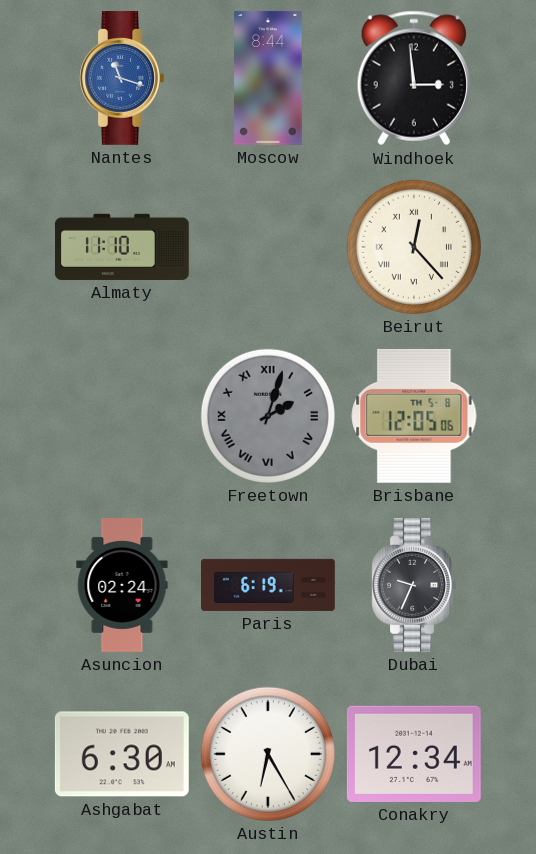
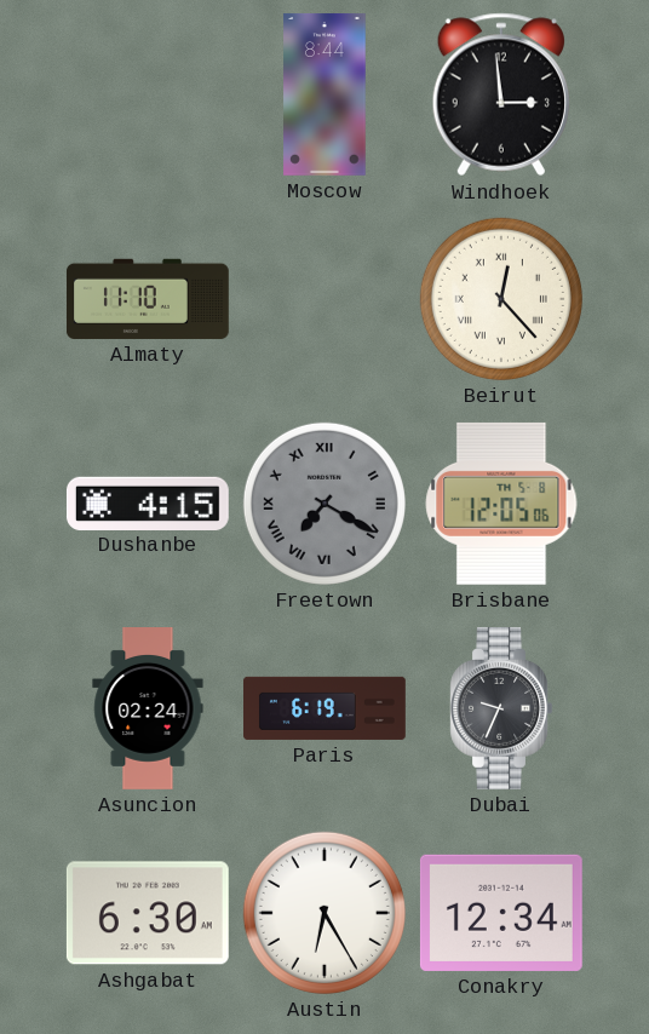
Nantes: 11:18 -> none (122, 78)
Dushanbe: none -> 4:15 (148, 502)
Freetown: 2:03 -> 7:20 (324, 504)
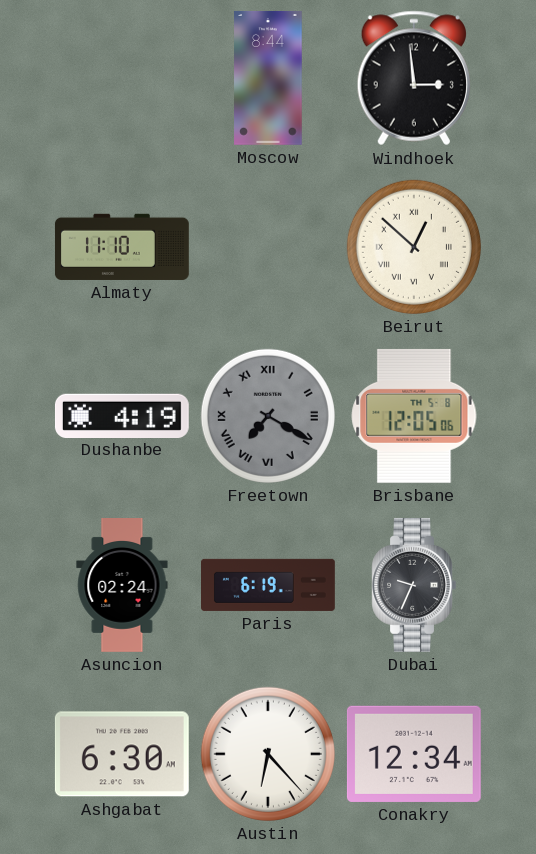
Beirut: 12:23 -> 12:52 (414, 247)
Dushanbe: 4:15 -> 4:19 (122, 415)
Austin: 6:25 -> 6:23 (268, 754)
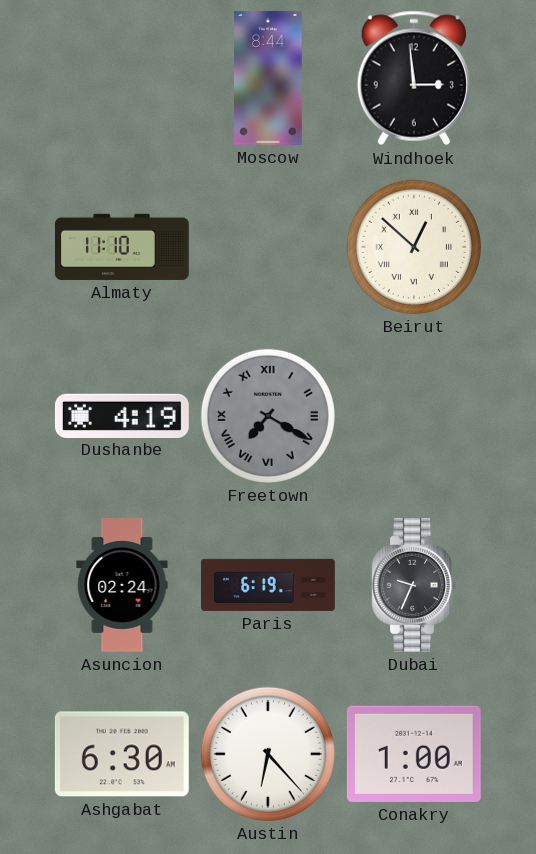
Brisbane: 12:05 -> none (414, 416)
Conakry: 12:34 -> 1:00 (414, 754)
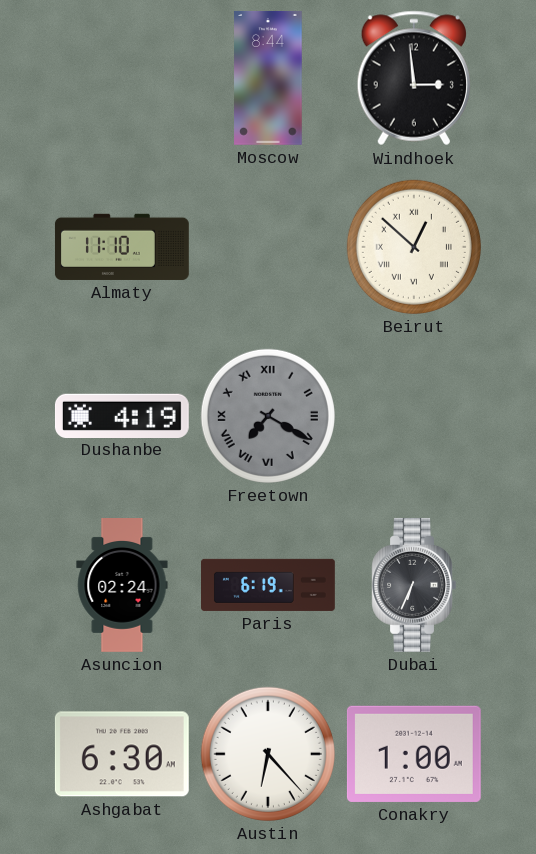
Dubai: 9:34 -> 6:34 (414, 585)
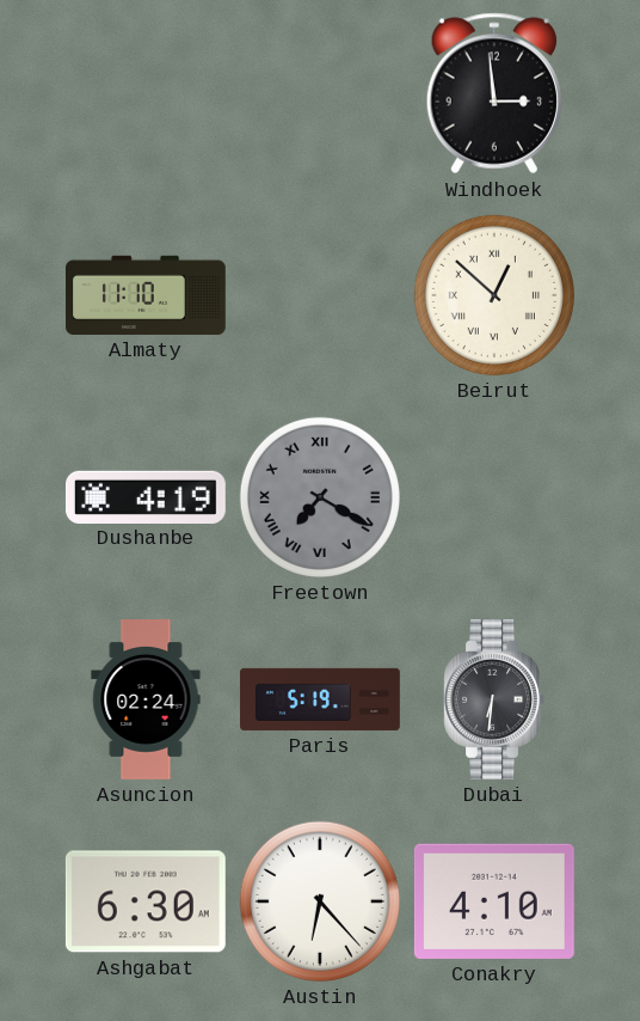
Moscow: 8:44 -> none (268, 78)
Paris: 6:19 -> 5:19 (321, 699)
Dubai: 6:34 -> 6:31 (494, 699)
Conakry: 1:00 -> 4:10 (494, 901)
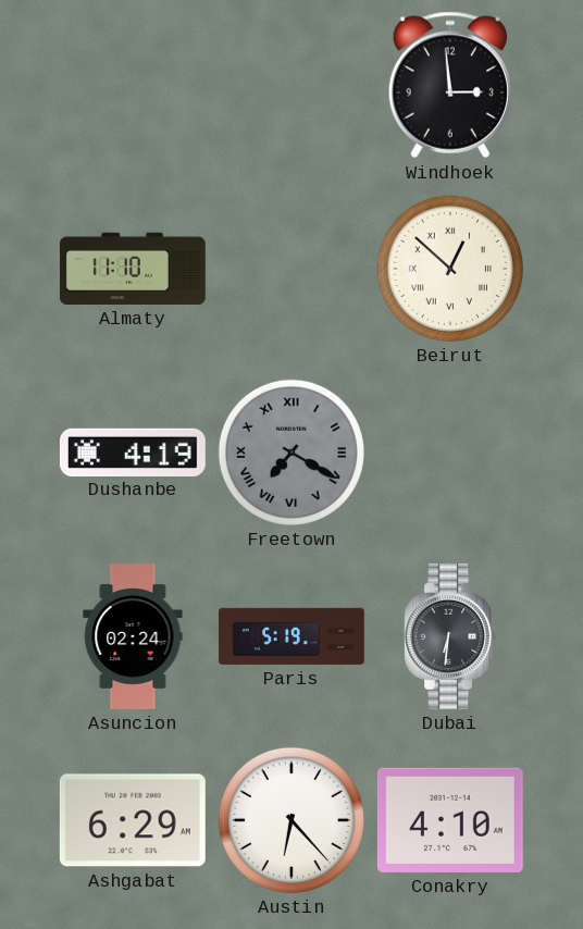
Ashgabat: 6:30 -> 6:29 (133, 820)
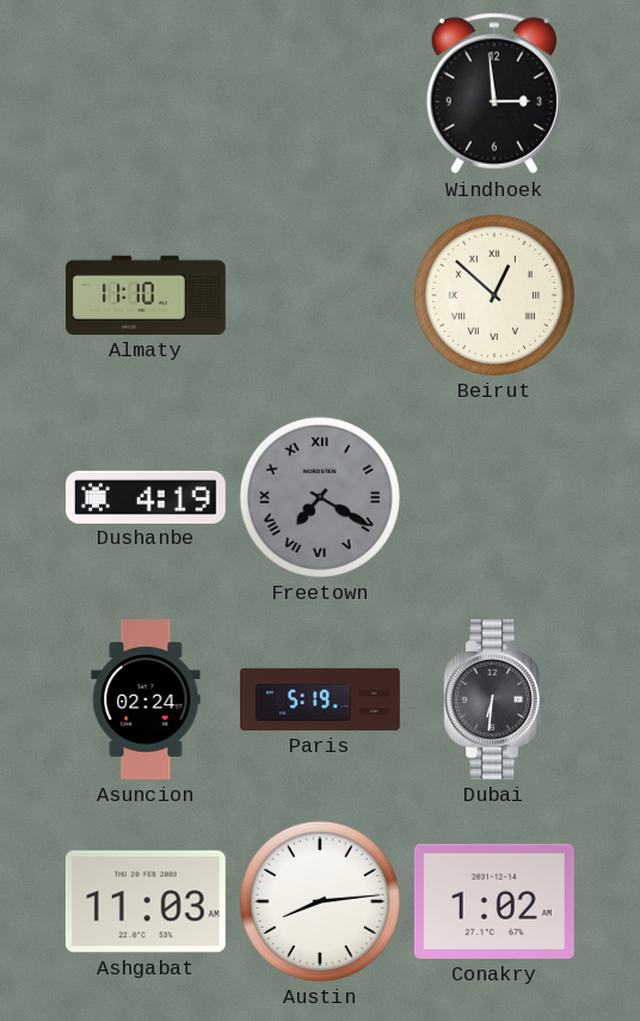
Ashgabat: 6:29 -> 11:03 (146, 901)
Austin: 6:23 -> 8:14 (320, 901)
Conakry: 4:10 -> 1:02 (494, 901)
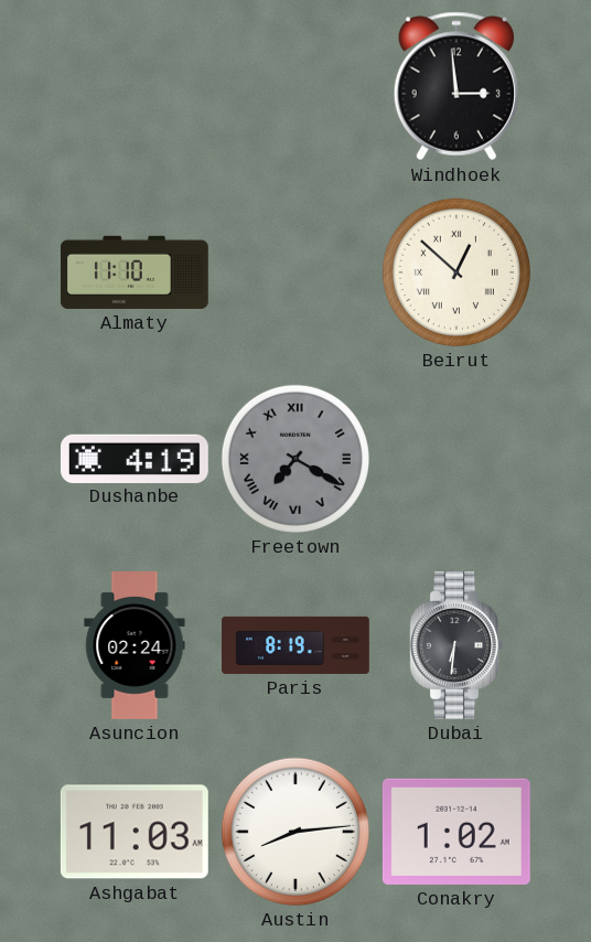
Paris: 5:19 -> 8:19 (297, 645)
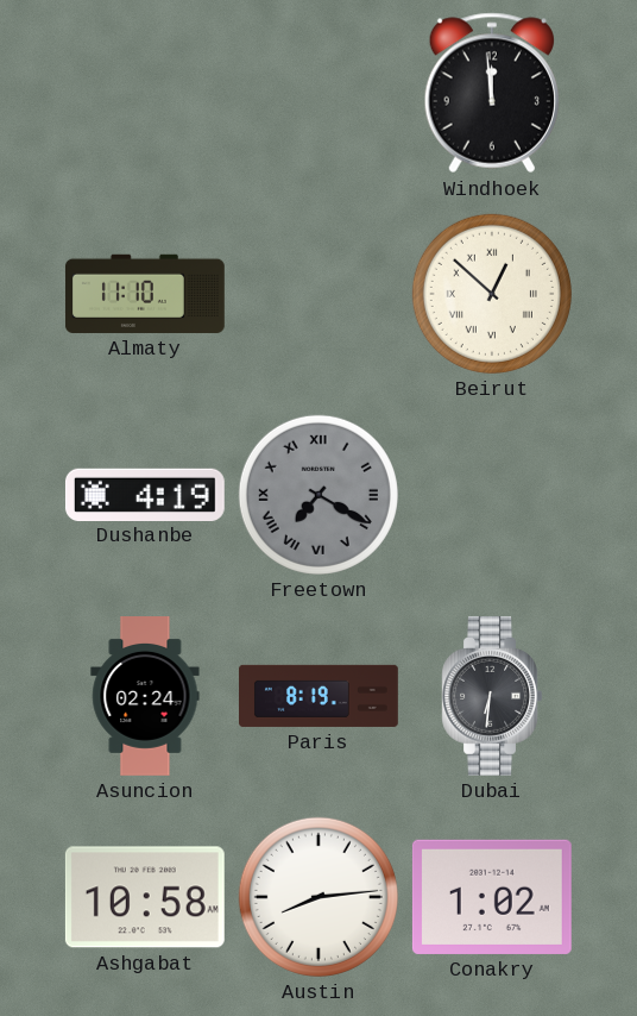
Windhoek: 2:59 -> 11:59 (492, 93)
Ashgabat: 11:03 -> 10:58 (145, 897)
